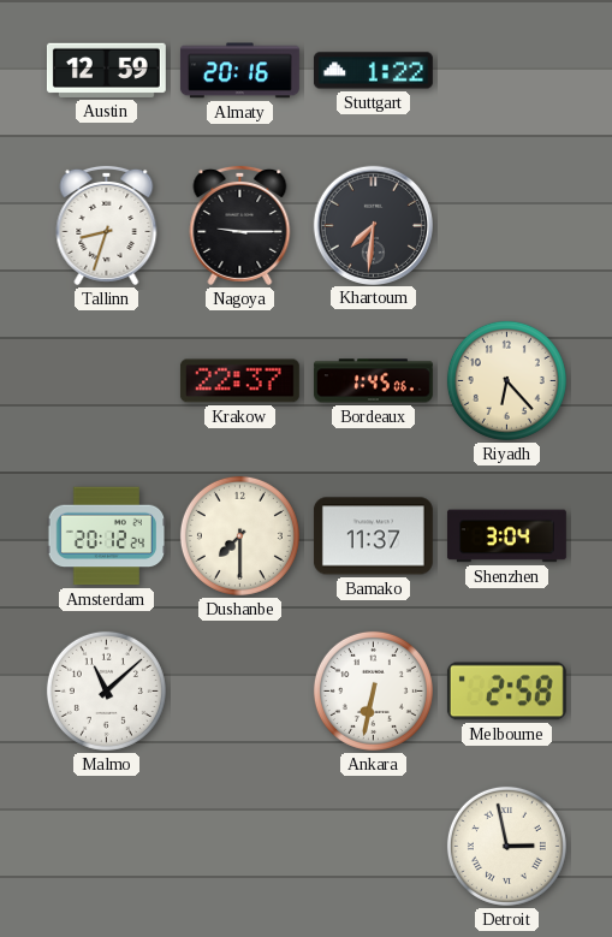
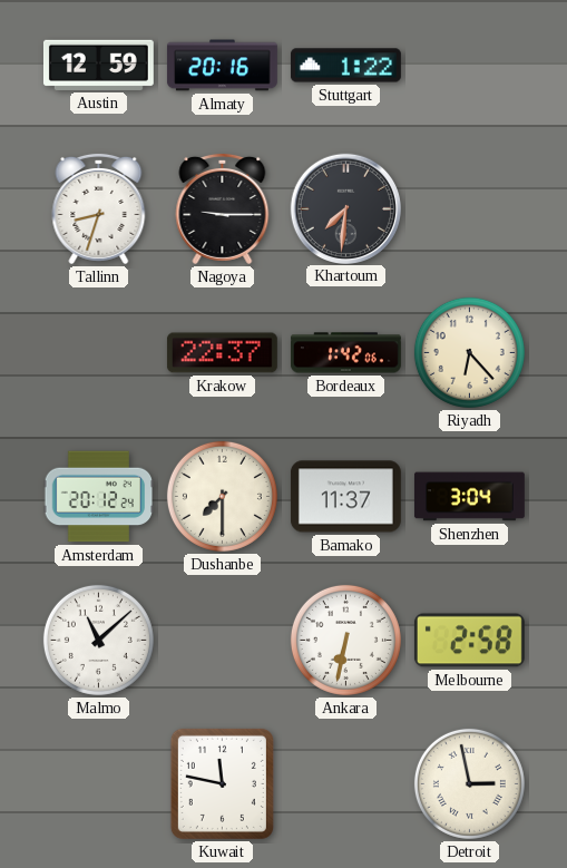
Bordeaux: 1:45 -> 1:42 (345, 353)
Kuwait: none -> 11:47 (222, 783)
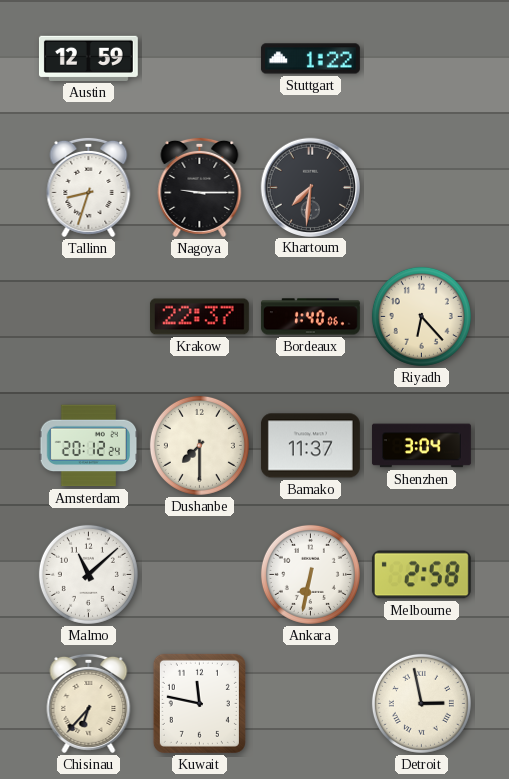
Almaty: 20:16 -> none (222, 66)
Bordeaux: 1:42 -> 1:40 (310, 317)
Chisinau: none -> 6:37 (89, 703)
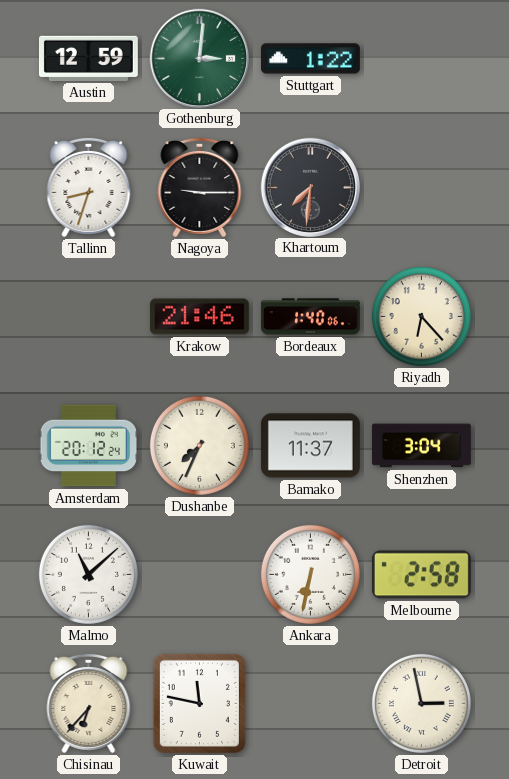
Gothenburg: none -> 3:01 (199, 58)
Krakow: 22:37 -> 21:46 (199, 317)
Dushanbe: 7:30 -> 7:34 (199, 445)
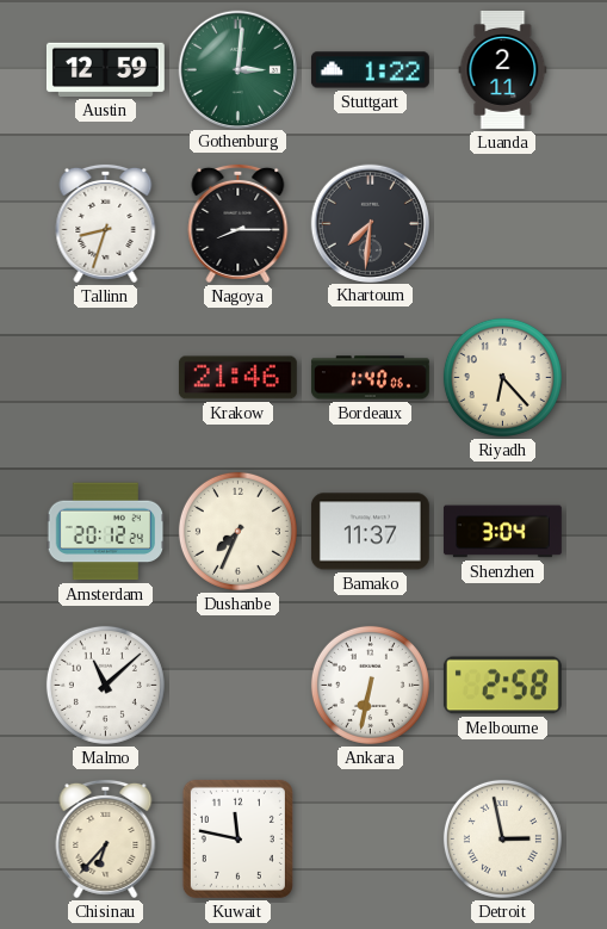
Luanda: none -> 2:11 (503, 69)
Nagoya: 9:15 -> 8:15 (239, 223)
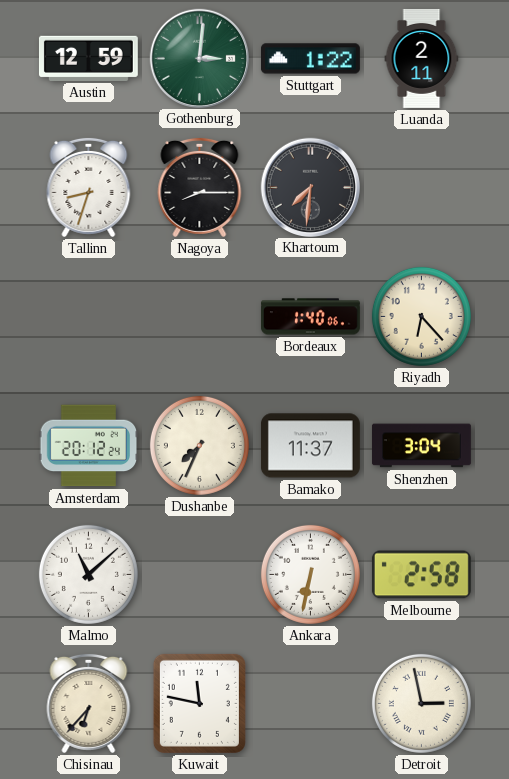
Krakow: 21:46 -> none (237, 378)
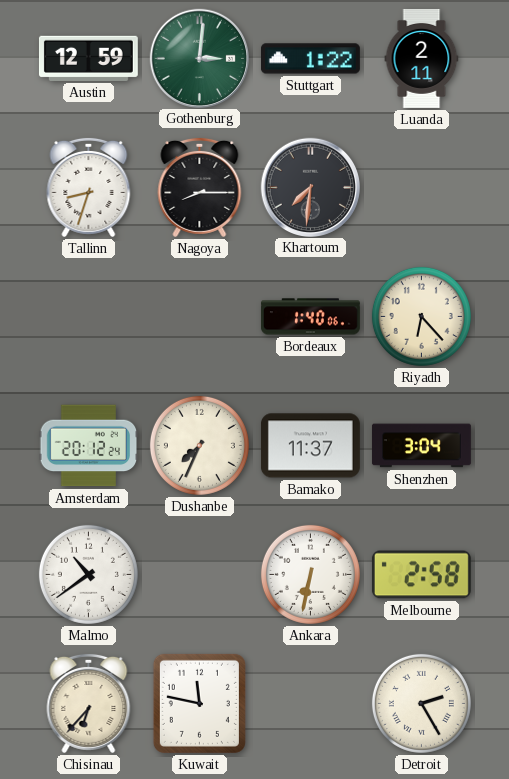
Malmo: 11:08 -> 10:39 (88, 574)
Detroit: 2:58 -> 2:25 (421, 703)
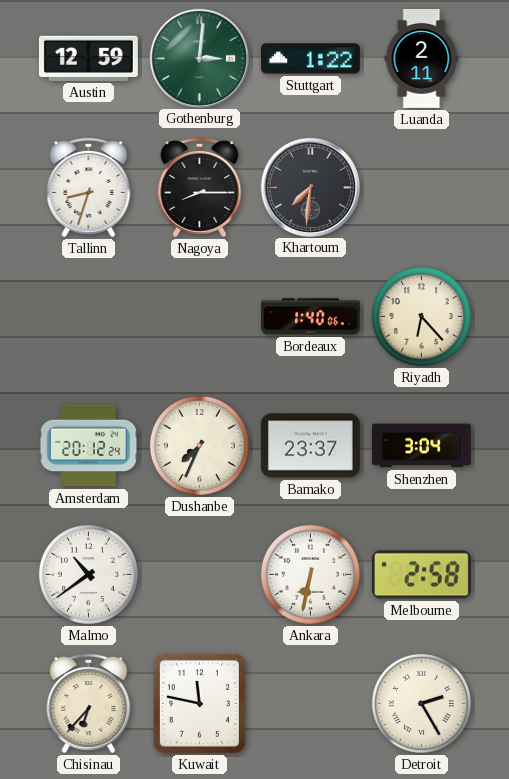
Bamako: 11:37 -> 23:37 (310, 446)
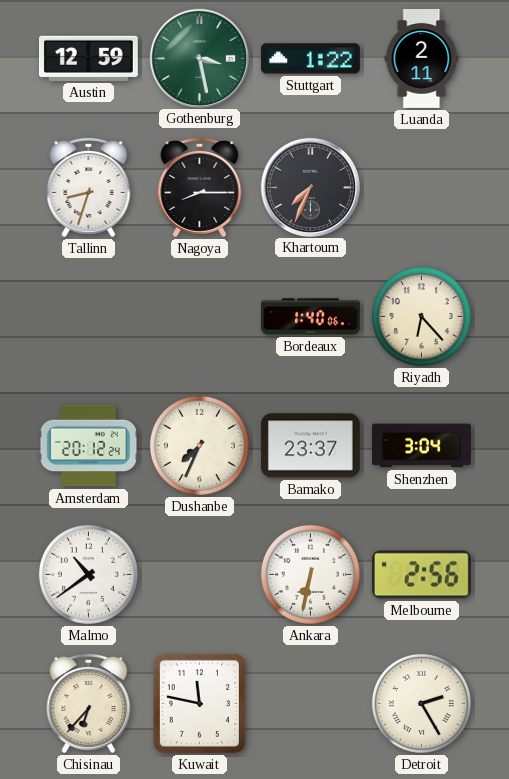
Gothenburg: 3:01 -> 3:28 (199, 58)
Khartoum: 7:31 -> 7:34 (310, 187)
Melbourne: 2:58 -> 2:56 (421, 575)
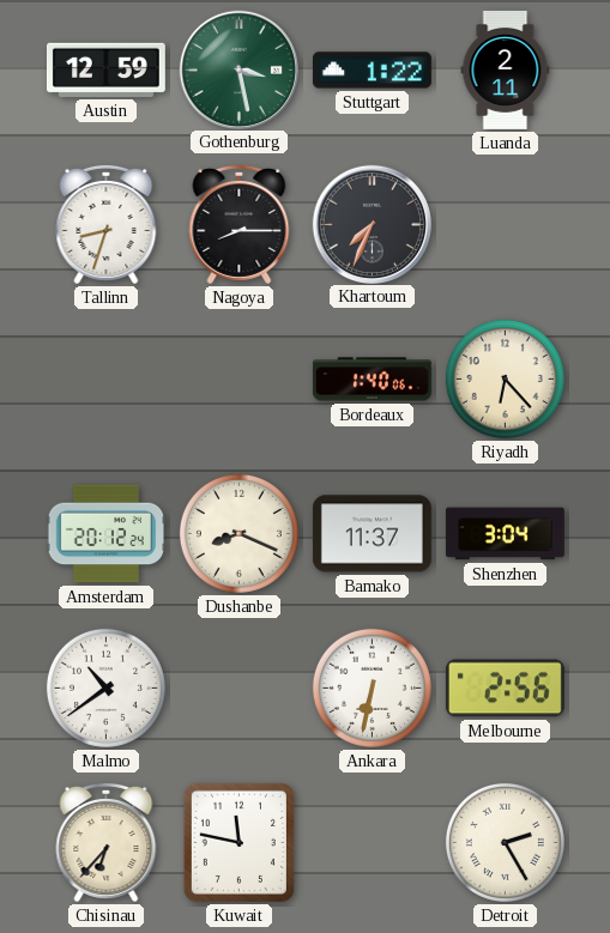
Dushanbe: 7:34 -> 8:19 (238, 533)
Bamako: 23:37 -> 11:37 (372, 534)
